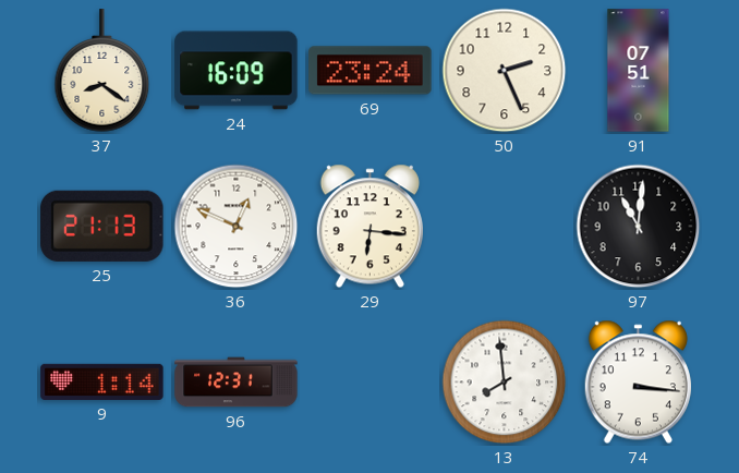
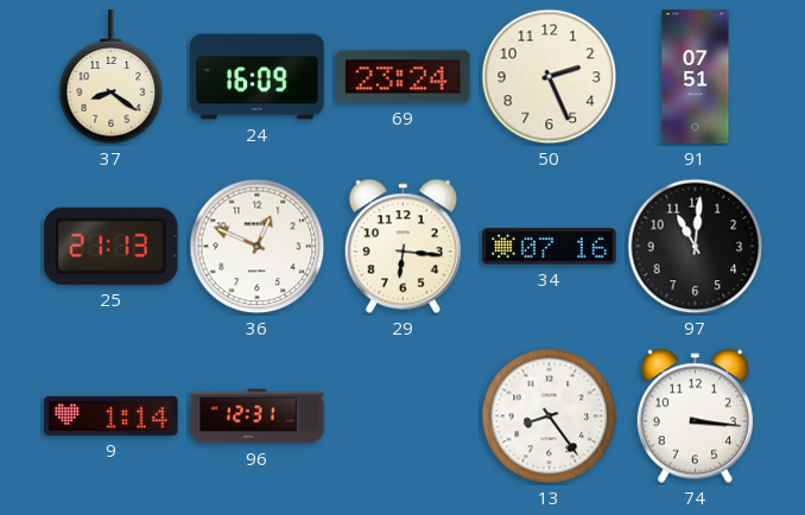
34: none -> 07:16 (550, 247)
13: 7:59 -> 8:24 (550, 417)
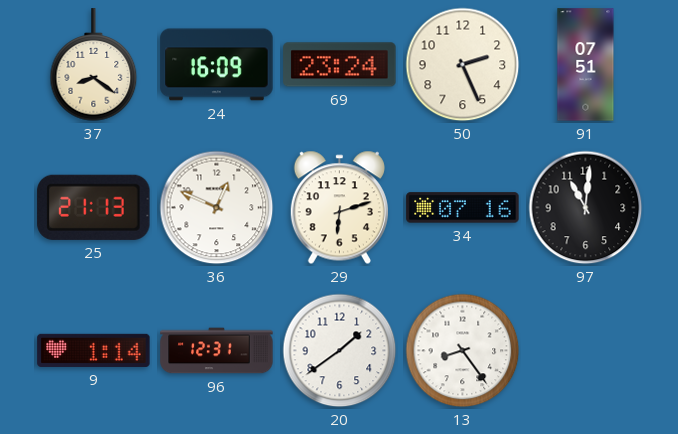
29: 6:16 -> 6:12 (339, 208)
20: none -> 1:39 (340, 351)
74: 3:16 -> none (695, 417)
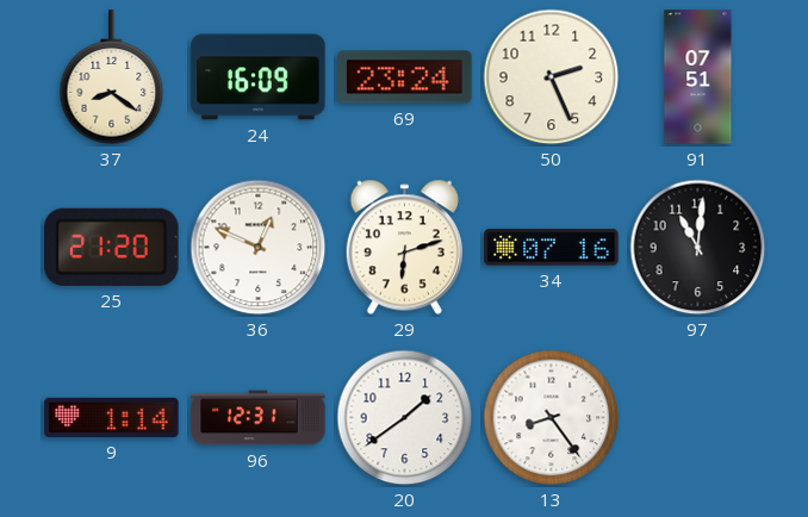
25: 21:13 -> 21:20 (112, 247)
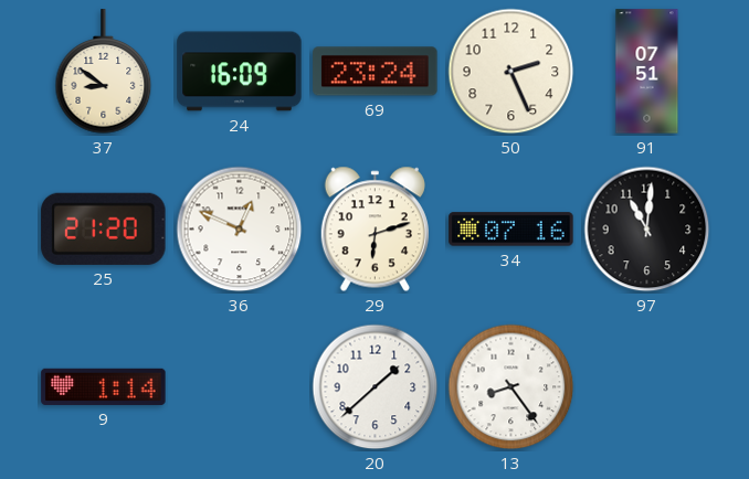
37: 8:21 -> 8:51 (104, 72)
96: 12:31 -> none (259, 418)
20: 1:39 -> 1:38 (376, 387)
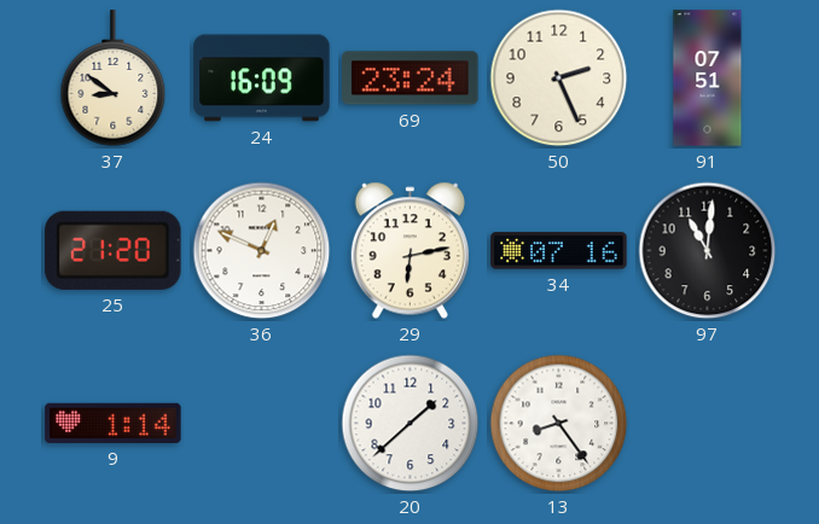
29: 6:12 -> 6:13 (409, 251)
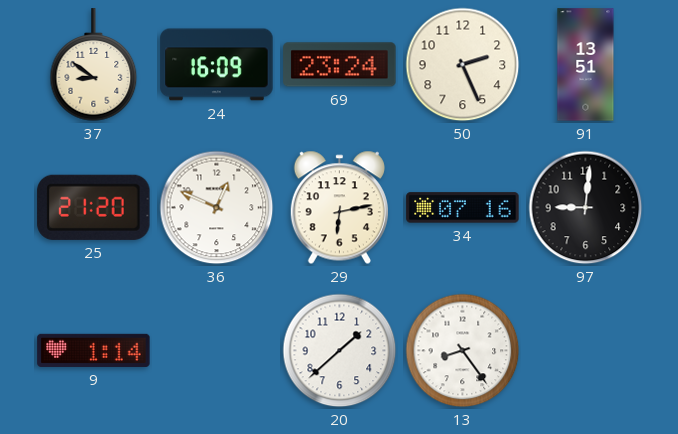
91: 07:51 -> 13:51 (586, 65)
97: 11:01 -> 9:01 (586, 208)
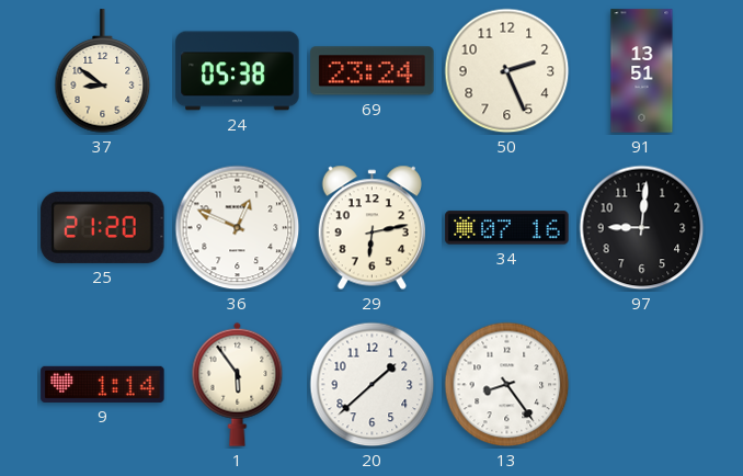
24: 16:09 -> 05:38 (238, 71)
1: none -> 5:54 (238, 384)
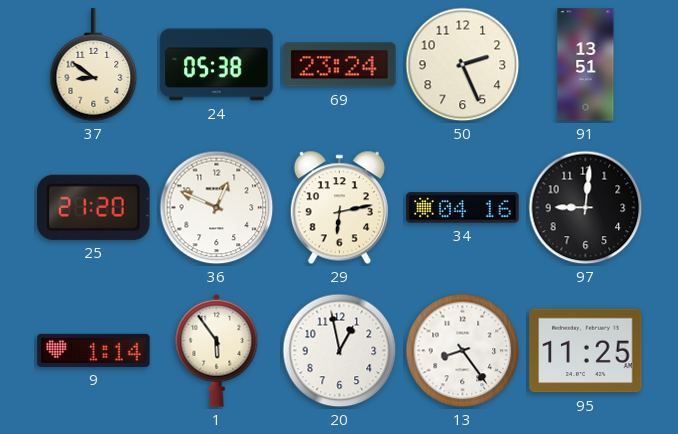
34: 07:16 -> 04:16 (463, 208)
20: 1:38 -> 12:58 (340, 351)
95: none -> 11:25 (586, 351)
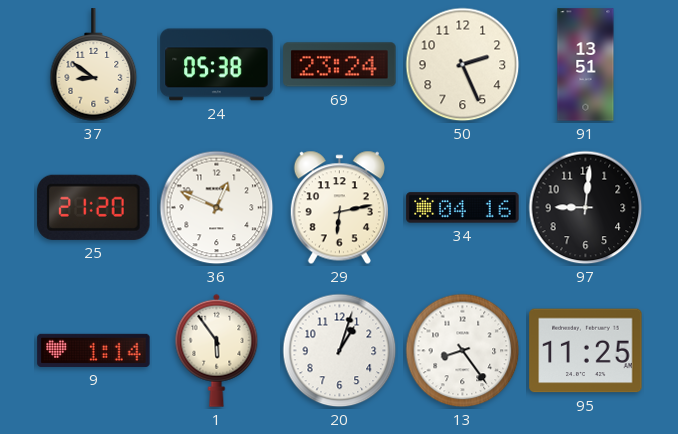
20: 12:58 -> 1:03 (340, 351)
